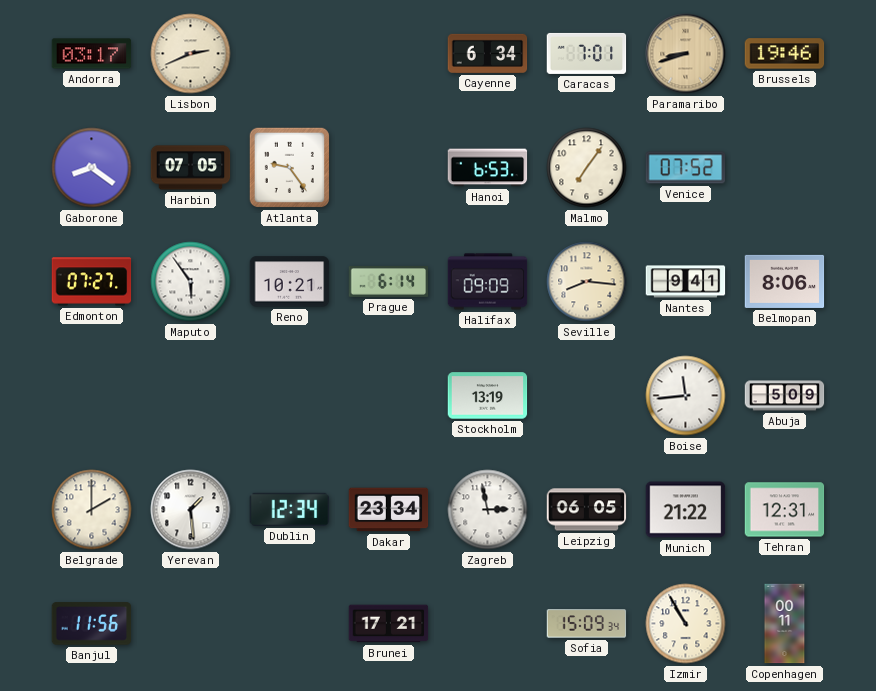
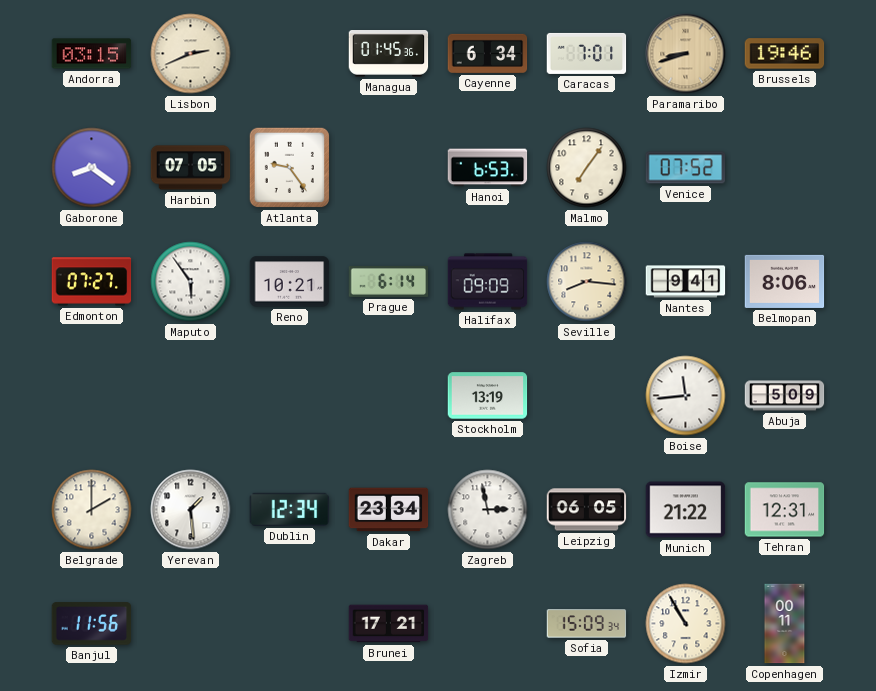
Andorra: 03:17 -> 03:15 (92, 54)
Managua: none -> 01:45 (389, 54)
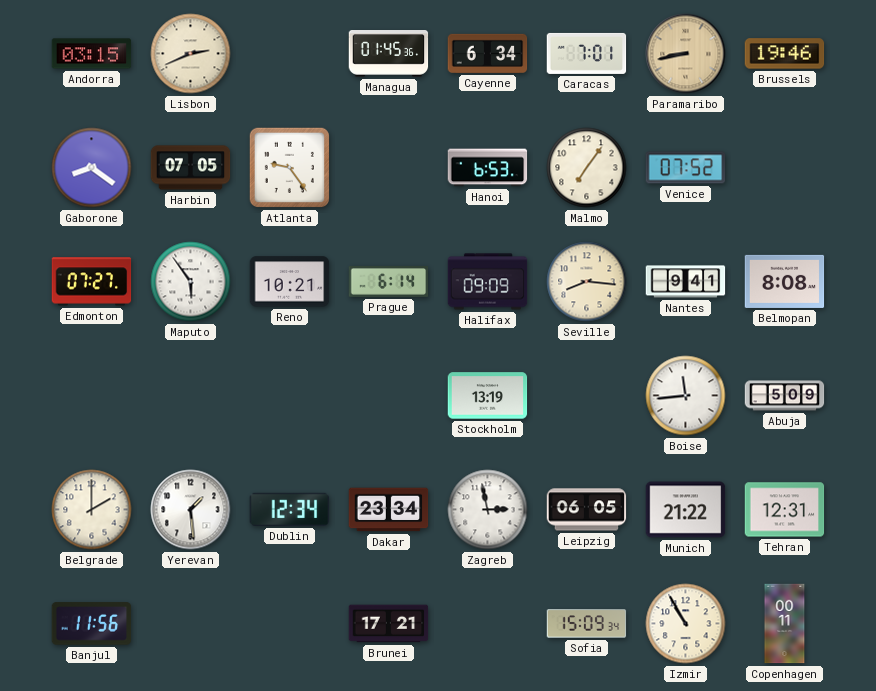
Paramaribo: 8:42 -> 8:43 (686, 54)
Belmopan: 8:06 -> 8:08 (785, 281)
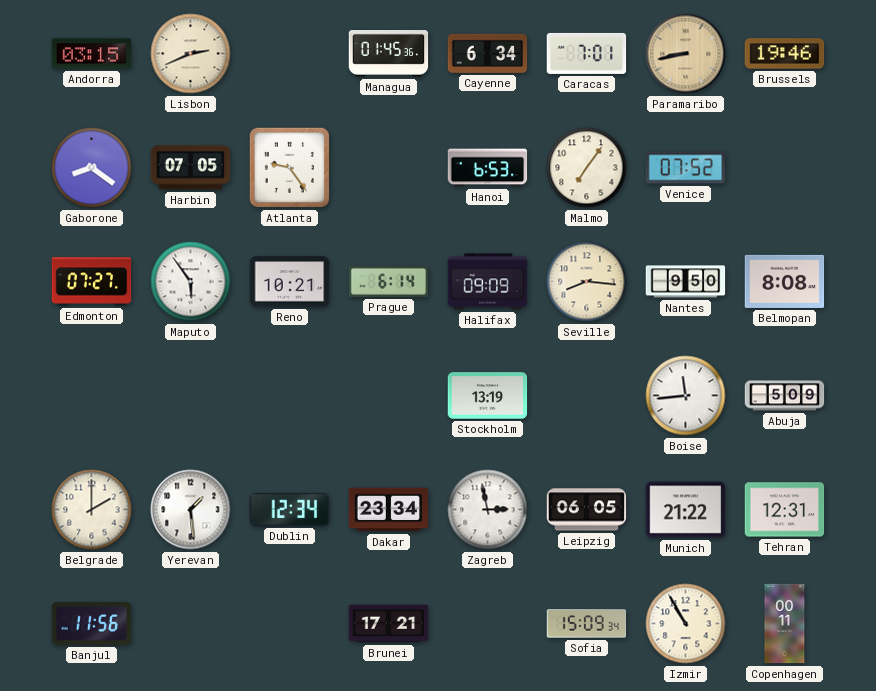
Nantes: 9:41 -> 9:50 (686, 282)
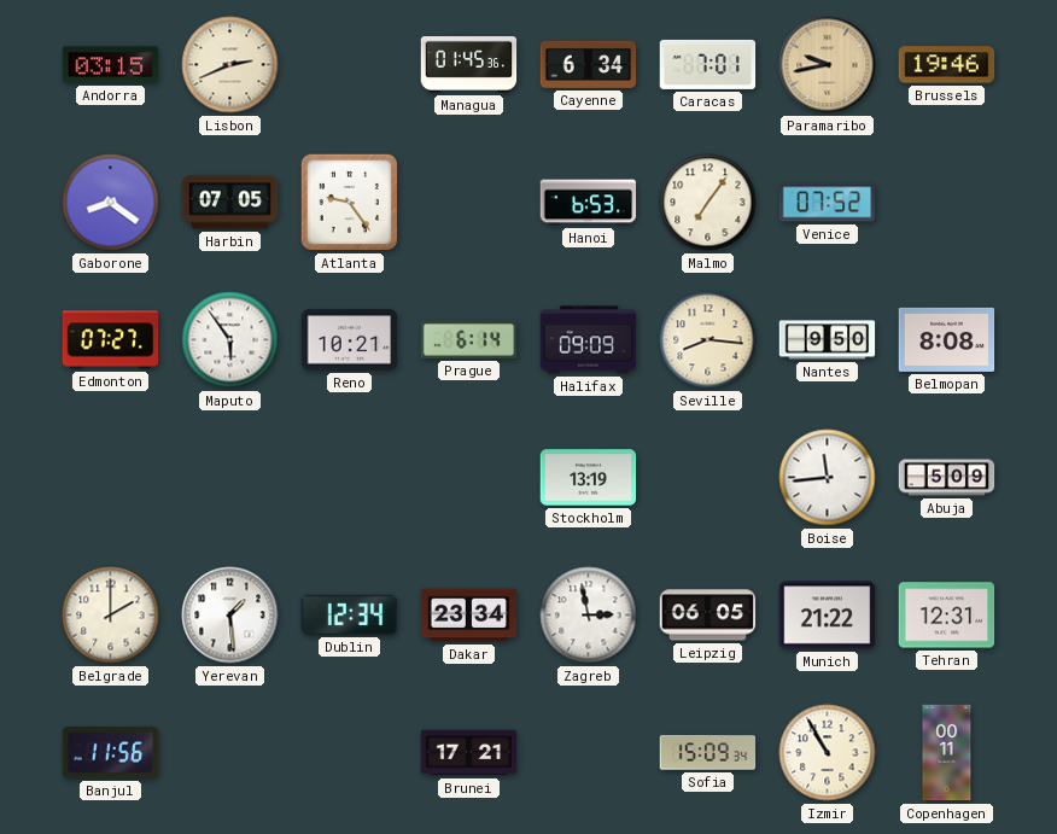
Paramaribo: 8:43 -> 9:43 (828, 65)
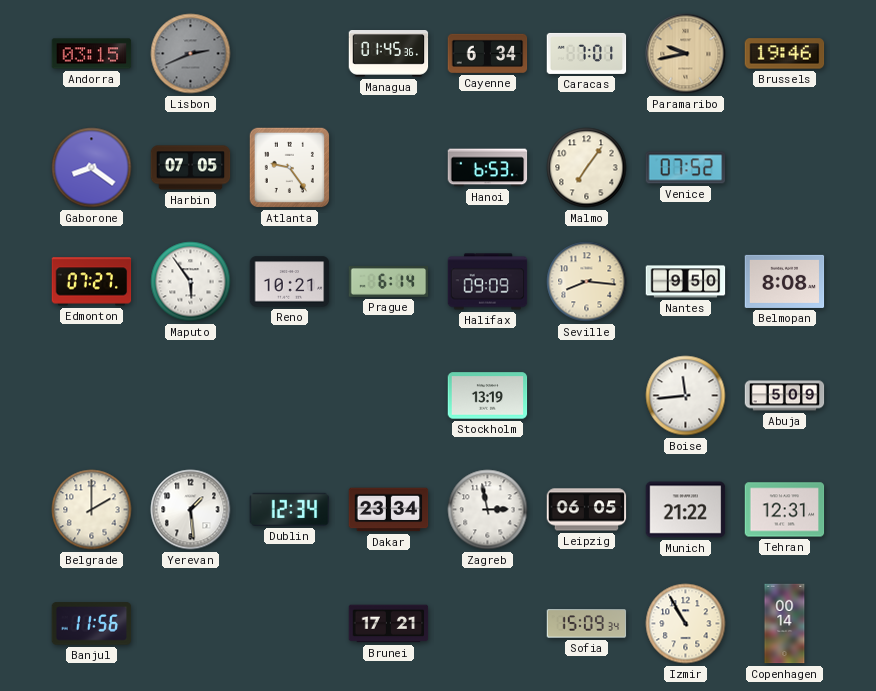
Lisbon dial: cream -> grey (191, 54)
Copenhagen: 00:11 -> 00:14 (785, 624)
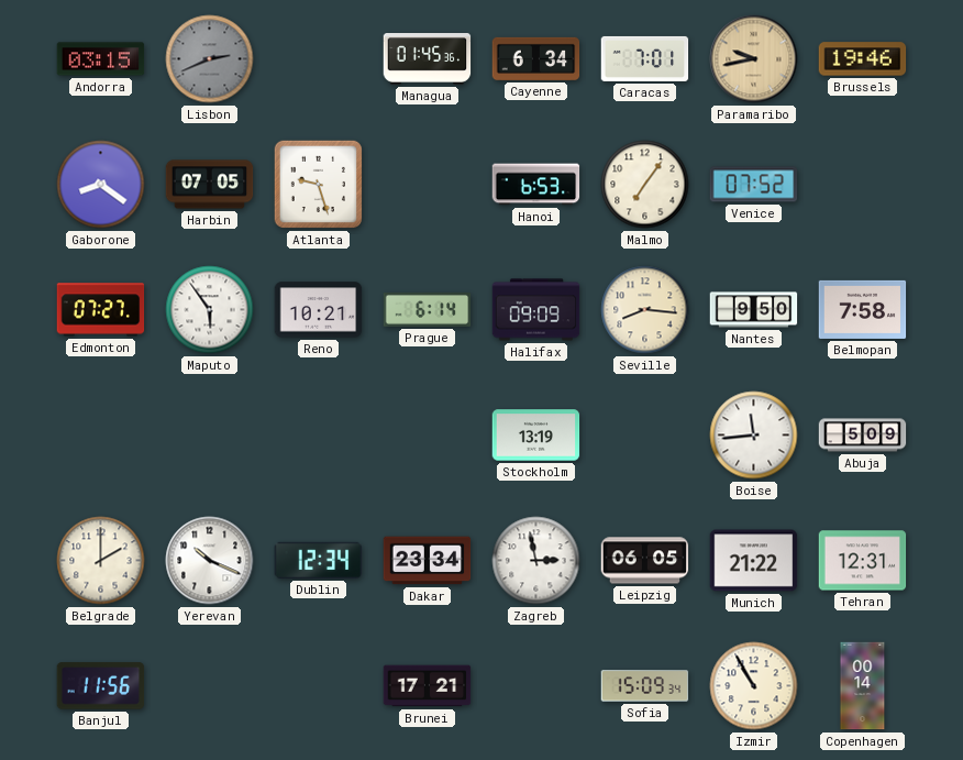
Atlanta: 9:24 -> 9:27 (318, 184)
Belmopan: 8:08 -> 7:58 (863, 309)
Yerevan: 1:29 -> 10:19 (210, 561)
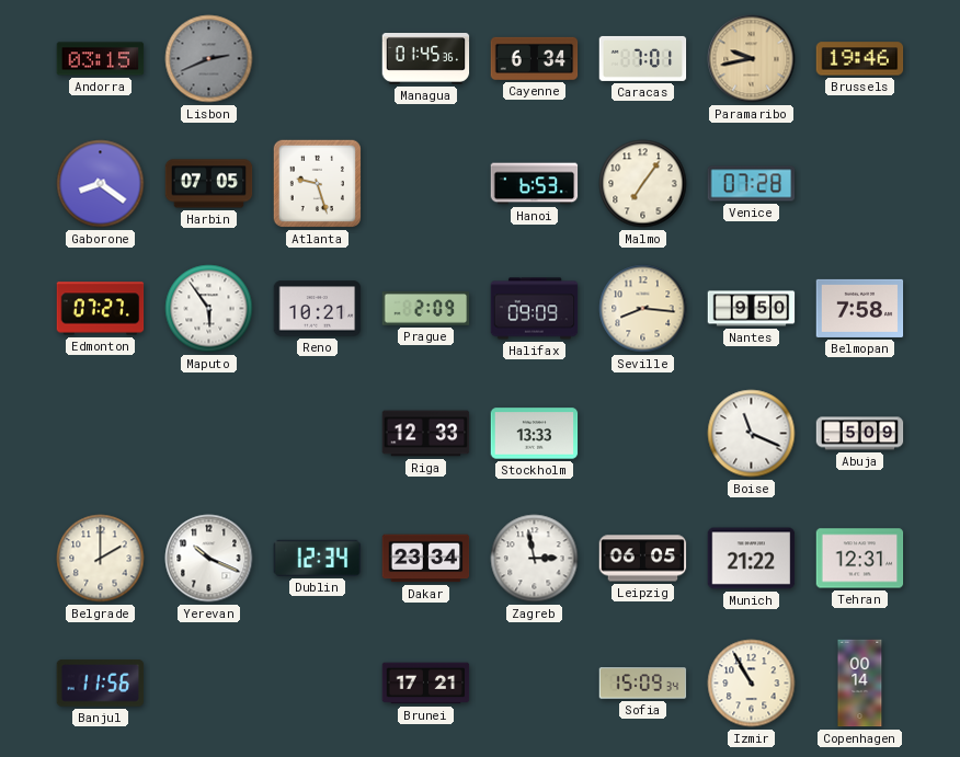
Venice: 07:52 -> 07:28 (752, 184)
Prague: 6:14 -> 2:09 (426, 309)
Riga: none -> 12:33 (426, 434)
Stockholm: 13:19 -> 13:33 (535, 434)
Boise: 11:44 -> 11:19 (752, 434)
